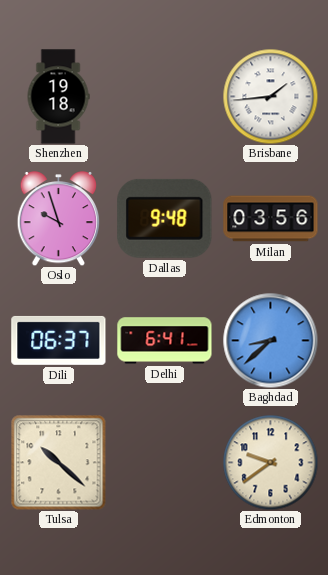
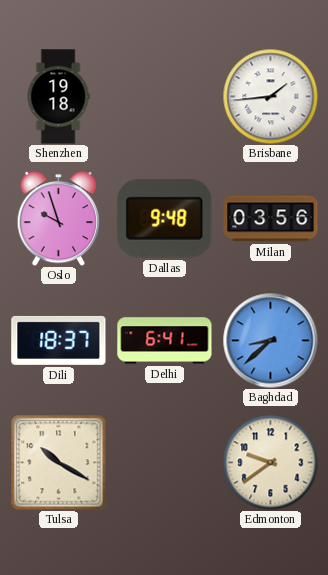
Dili: 06:37 -> 18:37 (59, 340)
Tulsa: 10:22 -> 10:20 (58, 462)
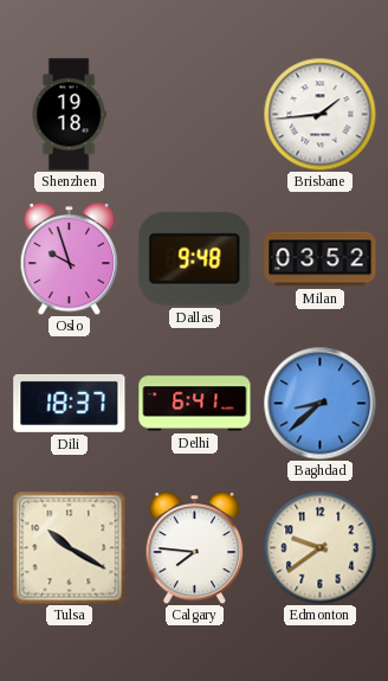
Milan: 03:56 -> 03:52 (321, 259)
Calgary: none -> 7:46 (195, 547)
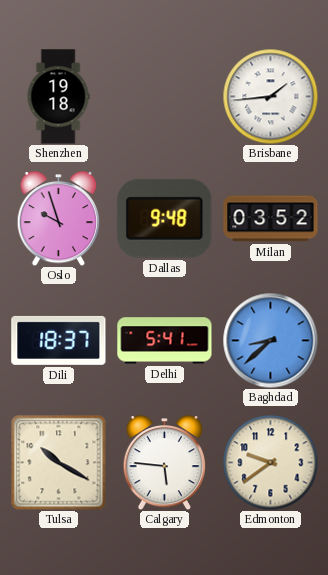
Delhi: 6:41 -> 5:41 (165, 341)
Calgary: 7:46 -> 5:46 (165, 462)
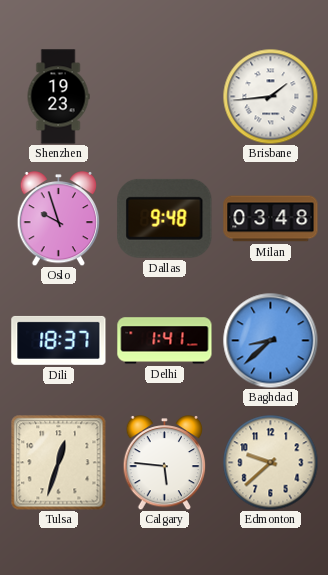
Shenzhen: 19:18 -> 19:23 (58, 97)
Milan: 03:52 -> 03:48 (271, 219)
Delhi: 5:41 -> 1:41 (165, 341)
Tulsa: 10:20 -> 12:33 (58, 462)
Edmonton: 9:39 -> 9:38 (270, 462)
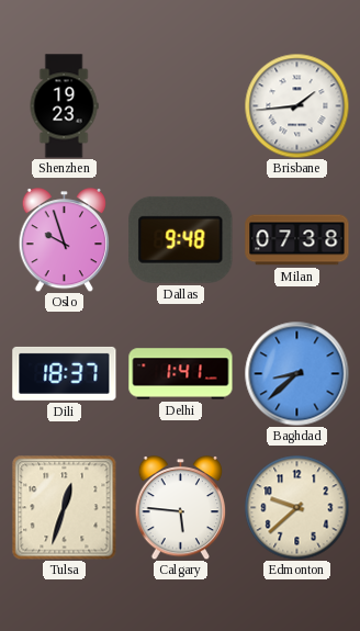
Milan: 03:48 -> 07:38 (297, 240)
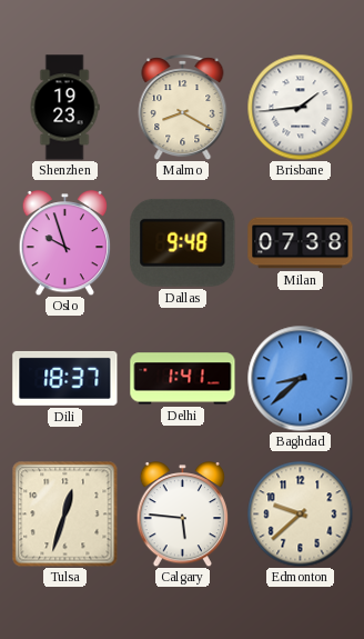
Malmo: none -> 8:20 (183, 108)
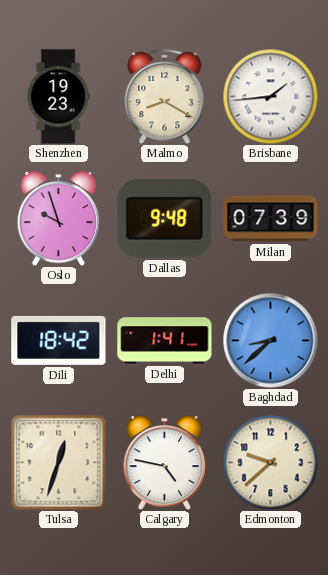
Milan: 07:38 -> 07:39 (271, 219)
Dili: 18:37 -> 18:42 (59, 340)
Calgary: 5:46 -> 4:47 (165, 462)
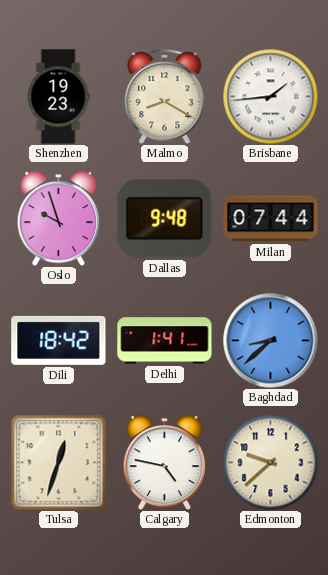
Milan: 07:39 -> 07:44 (271, 219)
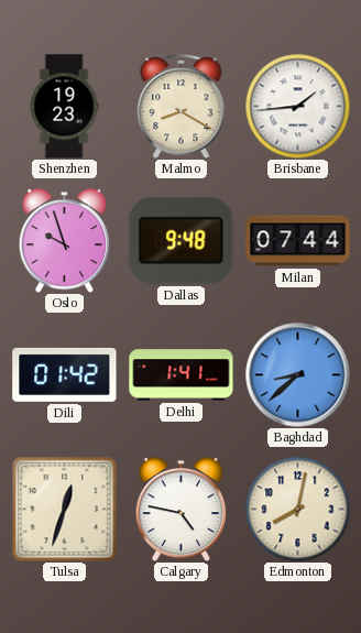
Dili: 18:42 -> 01:42 (65, 374)
Edmonton: 9:38 -> 8:02 (297, 509)
